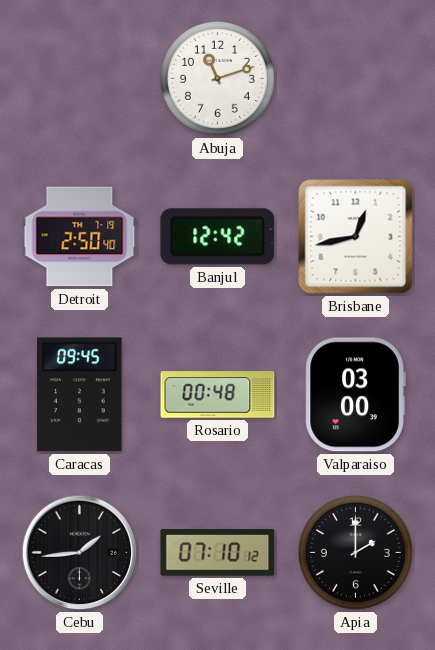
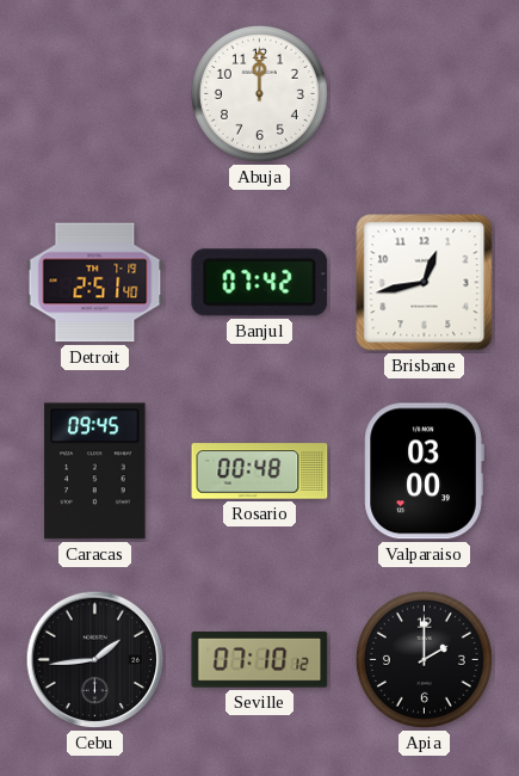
Abuja: 11:12 -> 12:00 (259, 93)
Detroit: 2:50 -> 2:51 (95, 283)
Banjul: 12:42 -> 07:42 (260, 283)
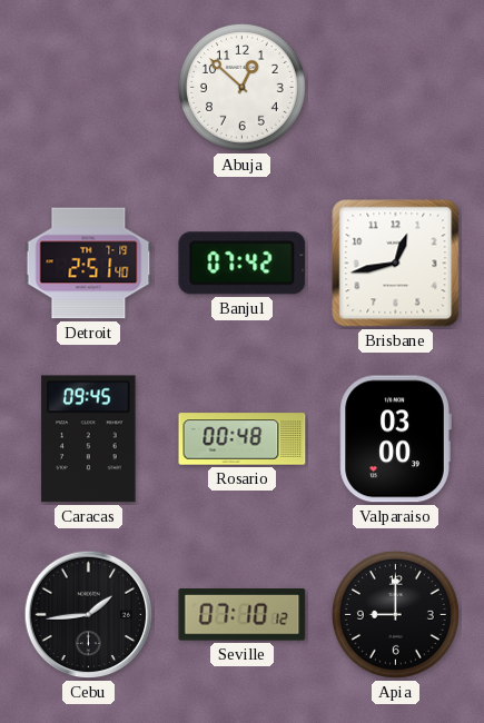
Abuja: 12:00 -> 12:52 (241, 87)
Apia: 2:00 -> 9:00 (395, 614)
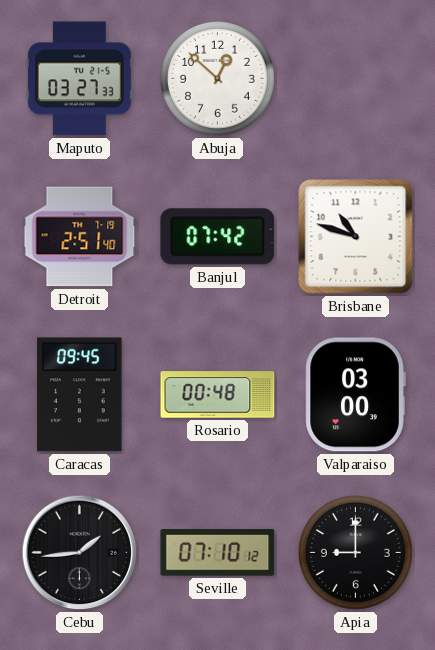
Maputo: none -> 03:27 (79, 79)
Brisbane: 12:43 -> 10:48 (356, 237)
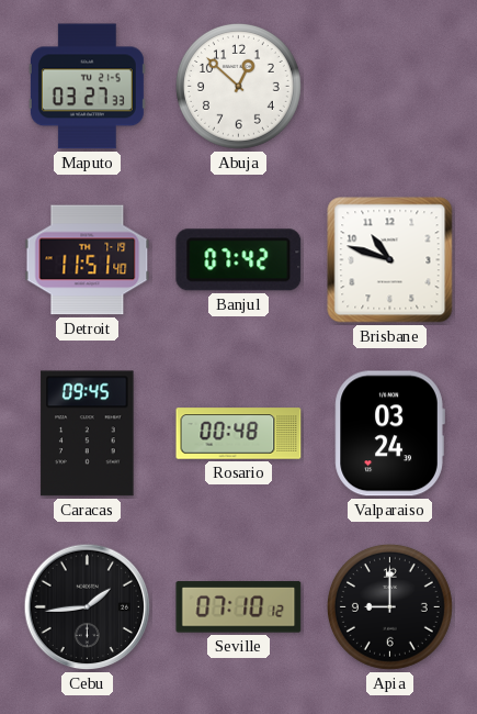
Detroit: 2:51 -> 11:51 (88, 260)
Valparaiso: 03:00 -> 03:24 (389, 434)
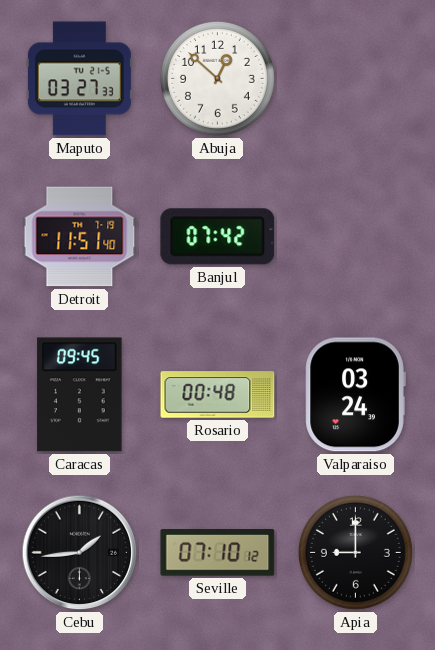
Brisbane: 10:48 -> none (390, 260)
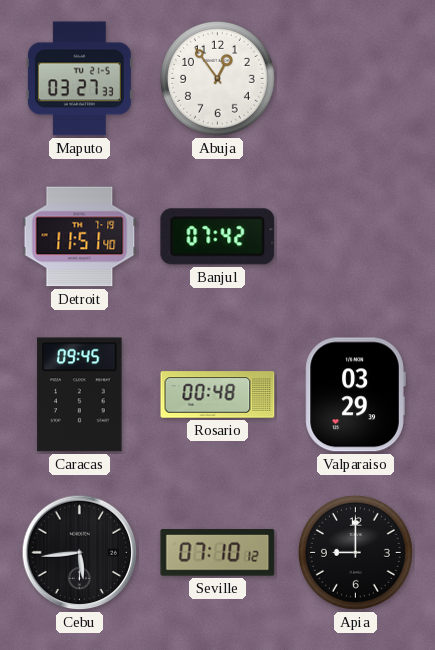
Abuja: 12:52 -> 12:54 (217, 78)
Valparaiso: 03:24 -> 03:29 (355, 395)
Cebu: 1:44 -> 5:44 (80, 553)
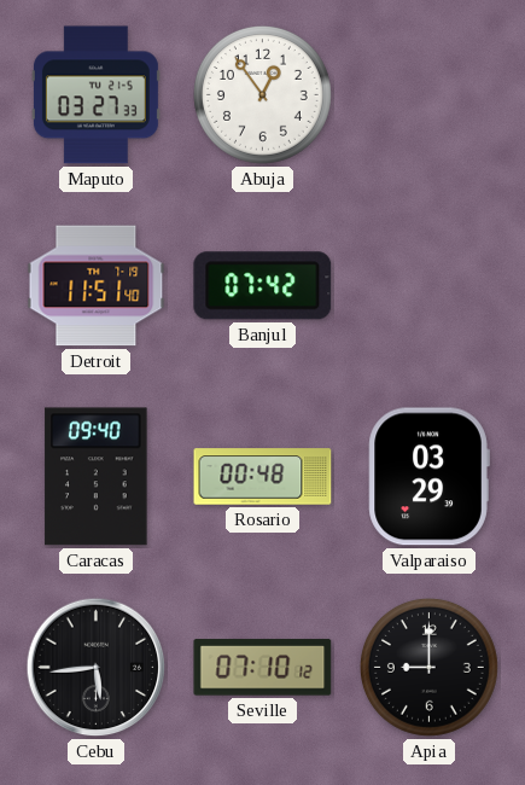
Caracas: 09:45 -> 09:40 (97, 477)
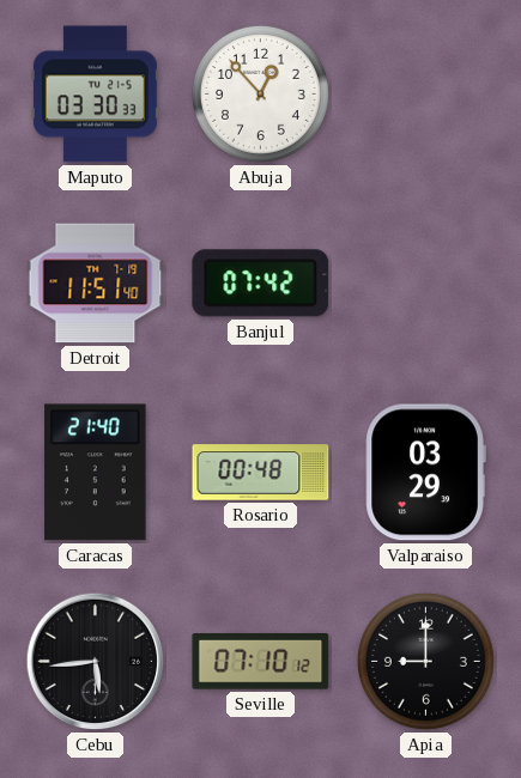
Maputo: 03:27 -> 03:30 (95, 95)
Abuja: 12:54 -> 12:53 (260, 93)
Caracas: 09:40 -> 21:40 (96, 473)
